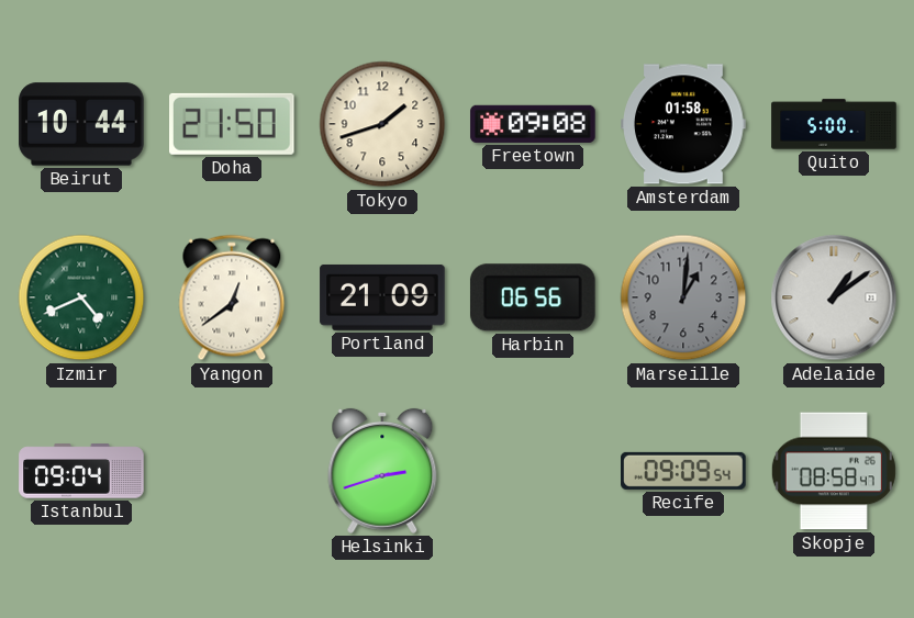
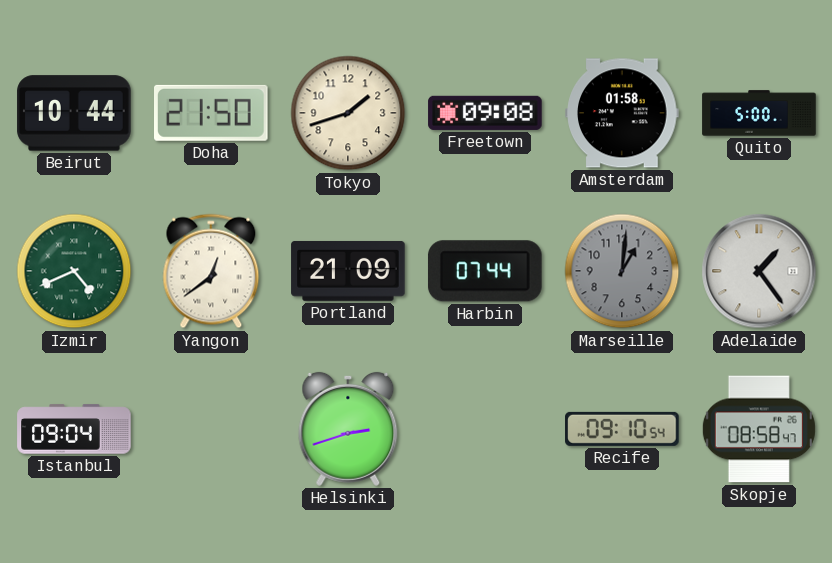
Harbin: 06:56 -> 07:44 (485, 271)
Adelaide: 1:09 -> 1:24 (759, 271)
Recife: 09:09 -> 09:10 (622, 429)
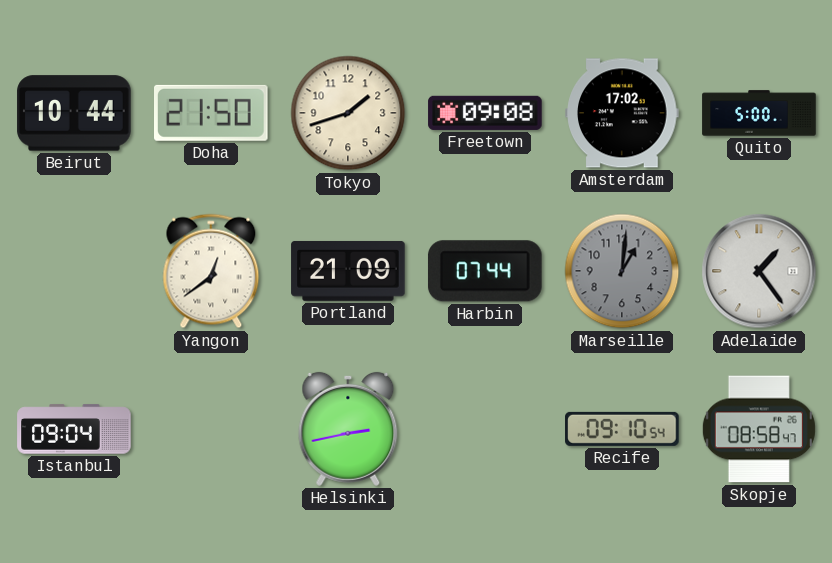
Amsterdam: 01:58 -> 17:02 (622, 113)
Izmir: 4:41 -> none (74, 271)
Helsinki: 2:42 -> 2:43 (348, 429)
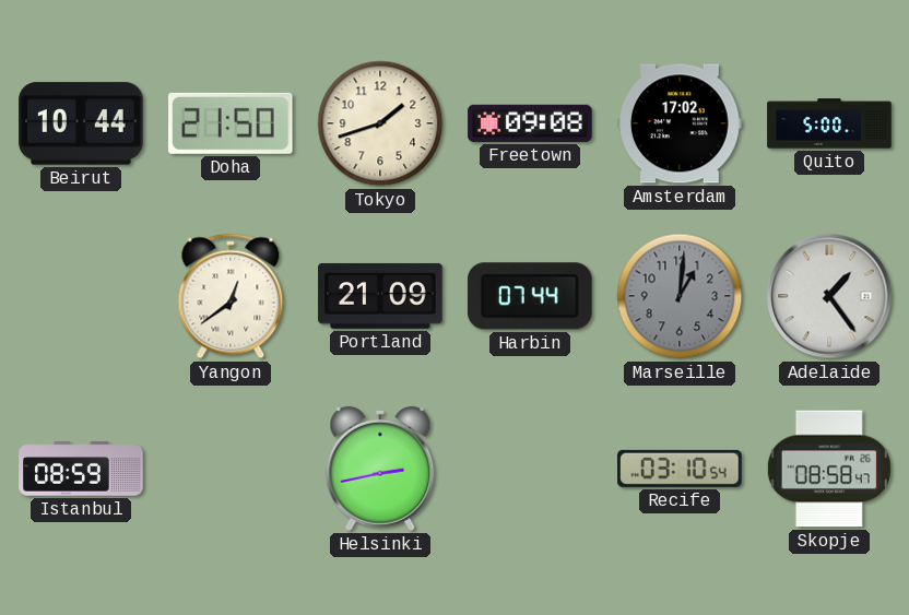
Istanbul: 09:04 -> 08:59 (81, 469)
Recife: 09:10 -> 03:10 (680, 469)
